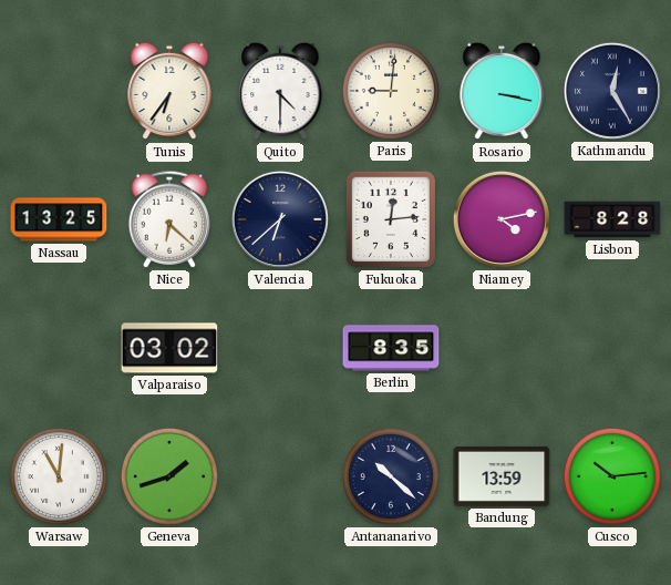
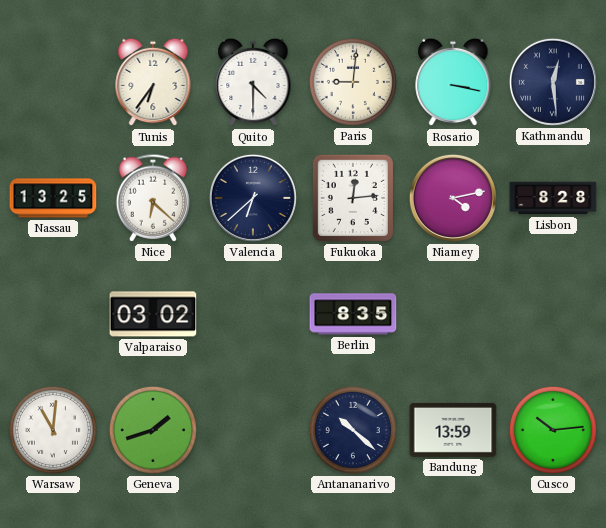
Kathmandu: 12:25 -> 12:29 (553, 82)
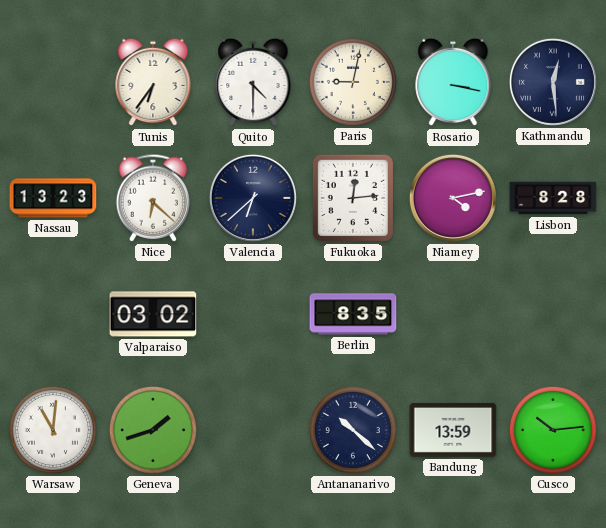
Paris: 9:01 -> 9:02 (353, 82)
Nassau: 13:25 -> 13:23 (53, 198)
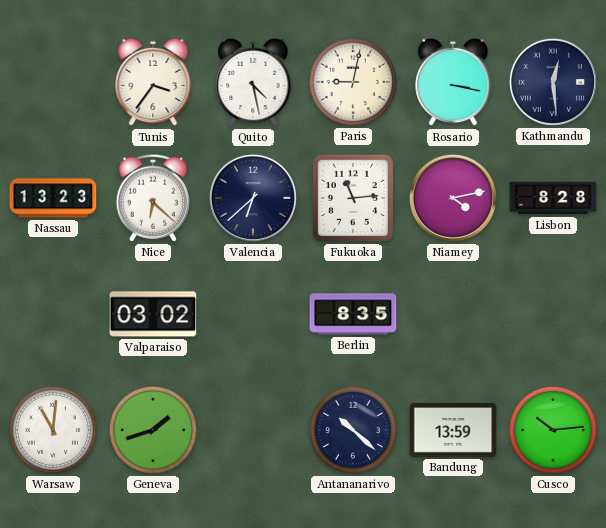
Tunis: 6:36 -> 3:36 (153, 82)
Quito: 4:30 -> 4:28 (253, 82)
Fukuoka: 12:14 -> 11:14 (353, 198)
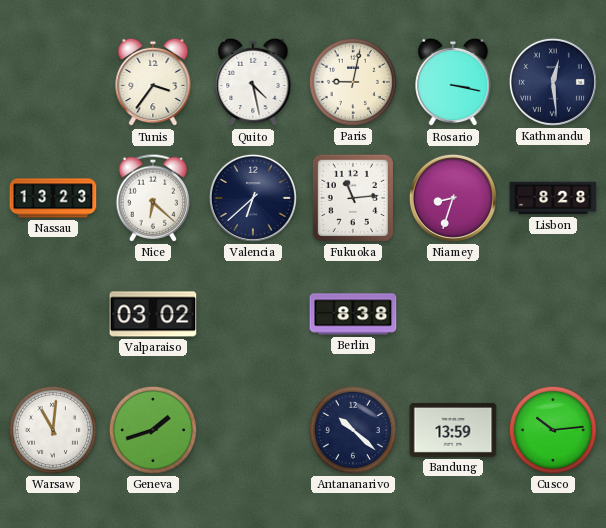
Niamey: 4:13 -> 8:33 (453, 198)
Berlin: 8:35 -> 8:38 (353, 314)
